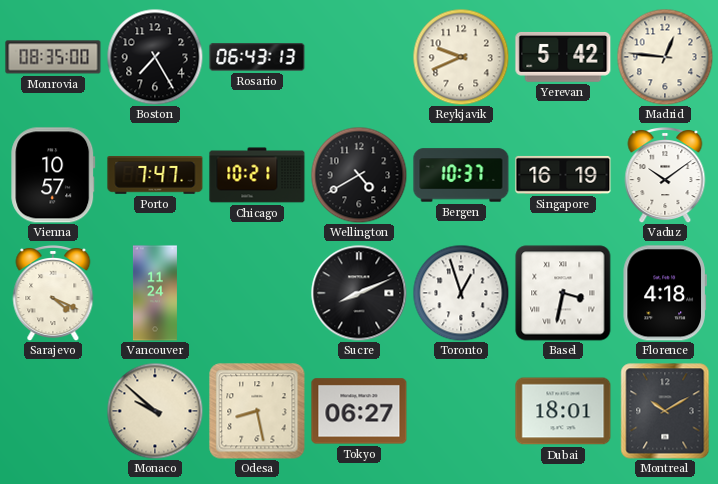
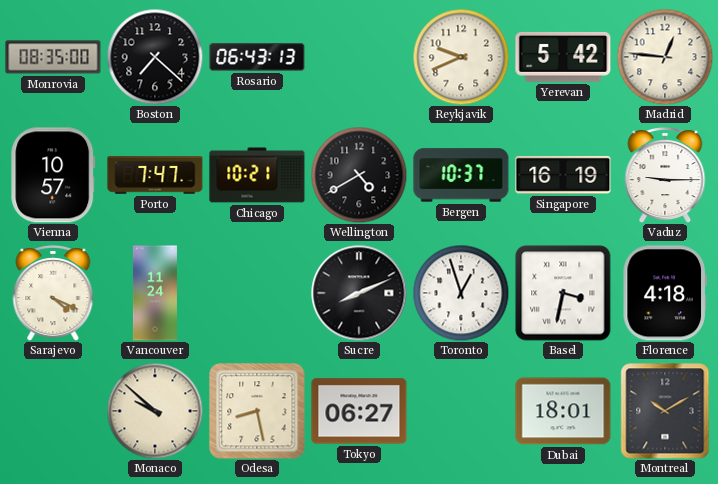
Boston: 7:25 -> 7:22 (155, 57)
Vaduz: 10:09 -> 9:15 (665, 176)
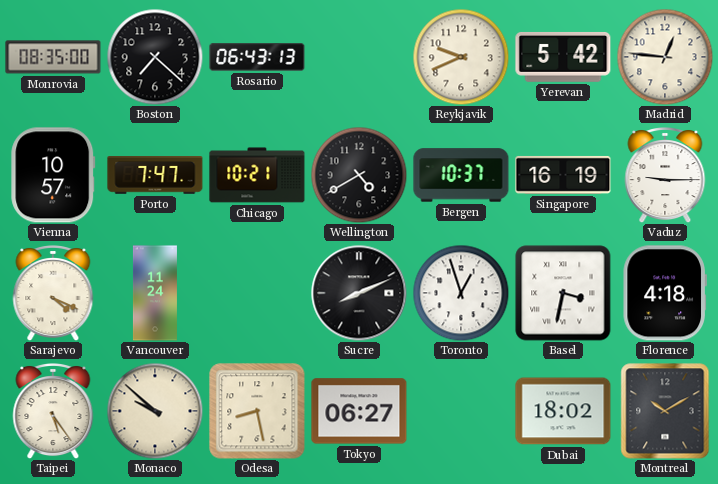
Taipei: none -> 5:24 (53, 412)
Dubai: 18:01 -> 18:02 (563, 411)
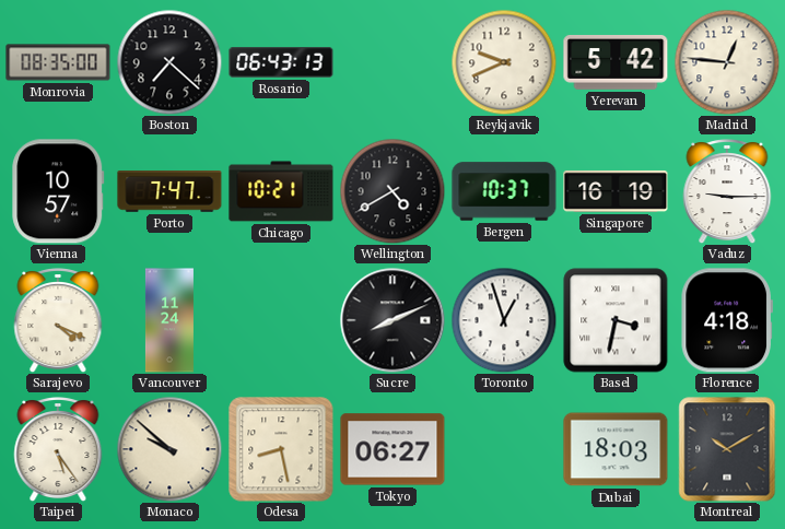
Dubai: 18:02 -> 18:03 (616, 449)
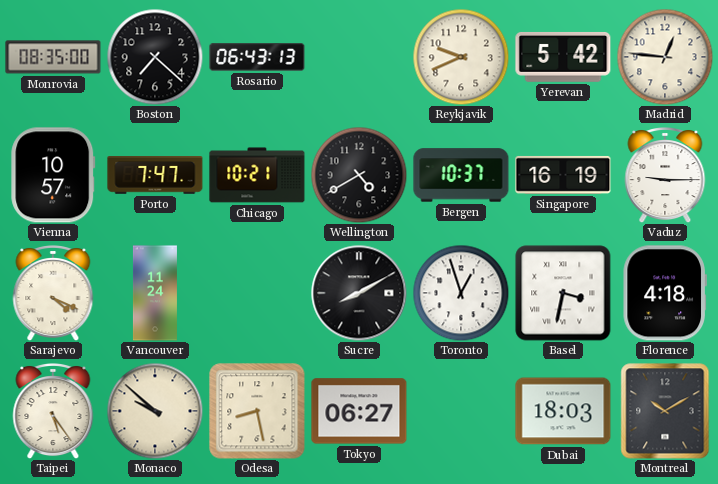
Sucre: 8:11 -> 8:10 (359, 293)
